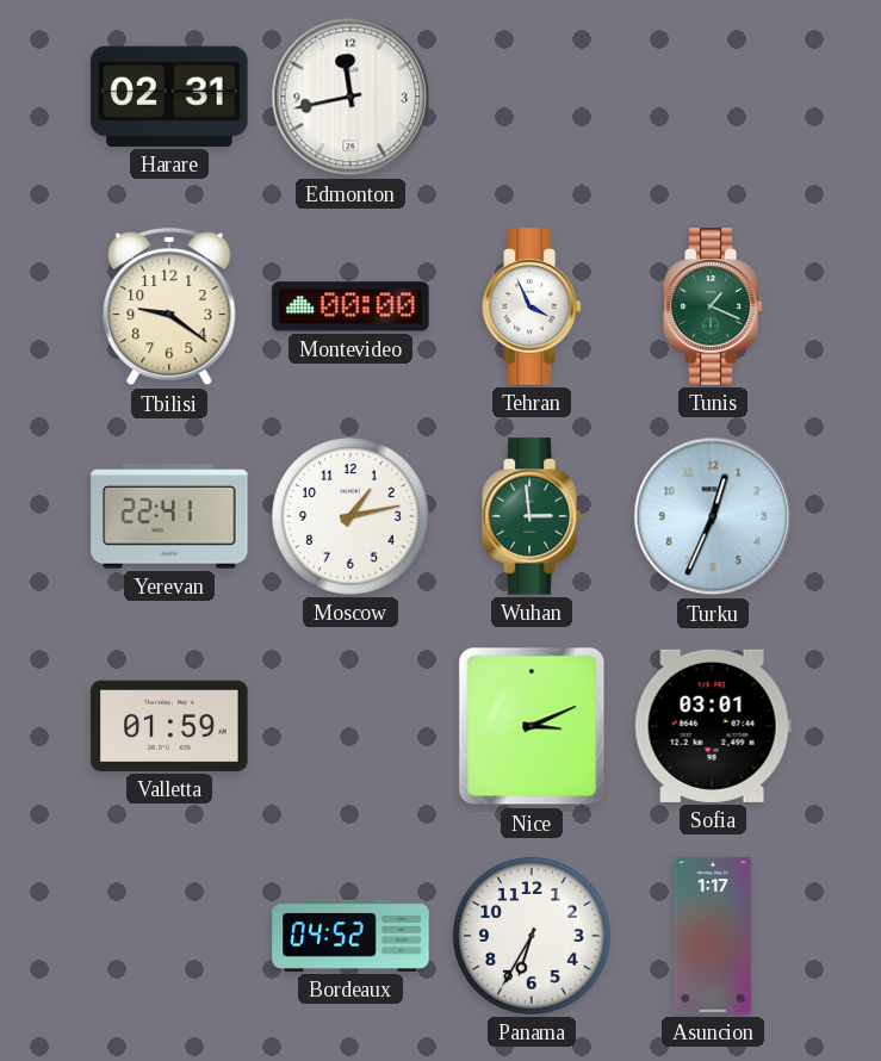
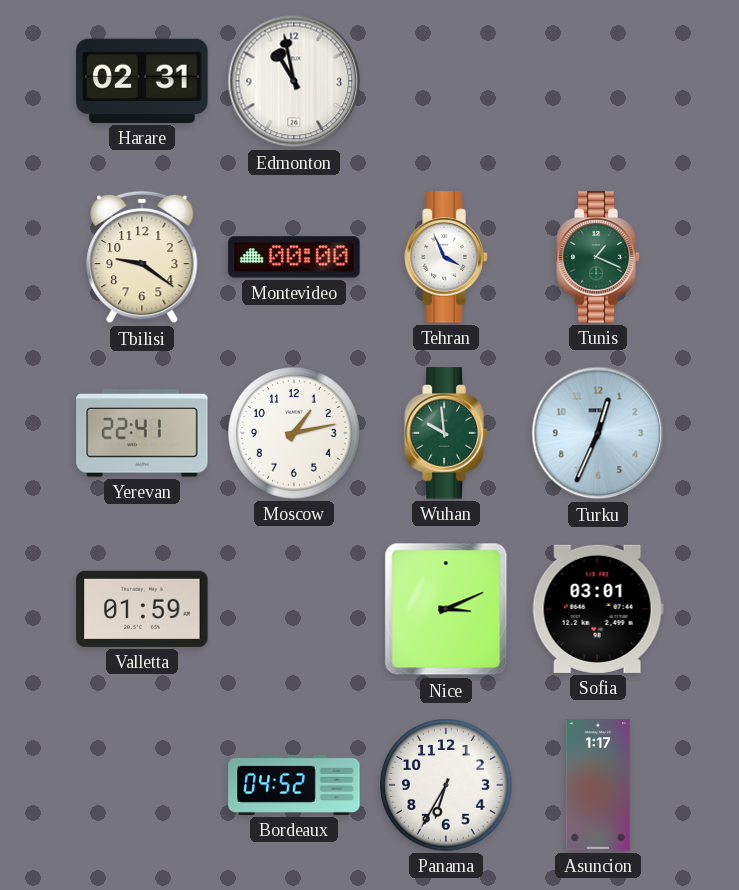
Edmonton: 11:43 -> 10:58 (294, 81)
Wuhan: 2:59 -> 9:59 (446, 433)
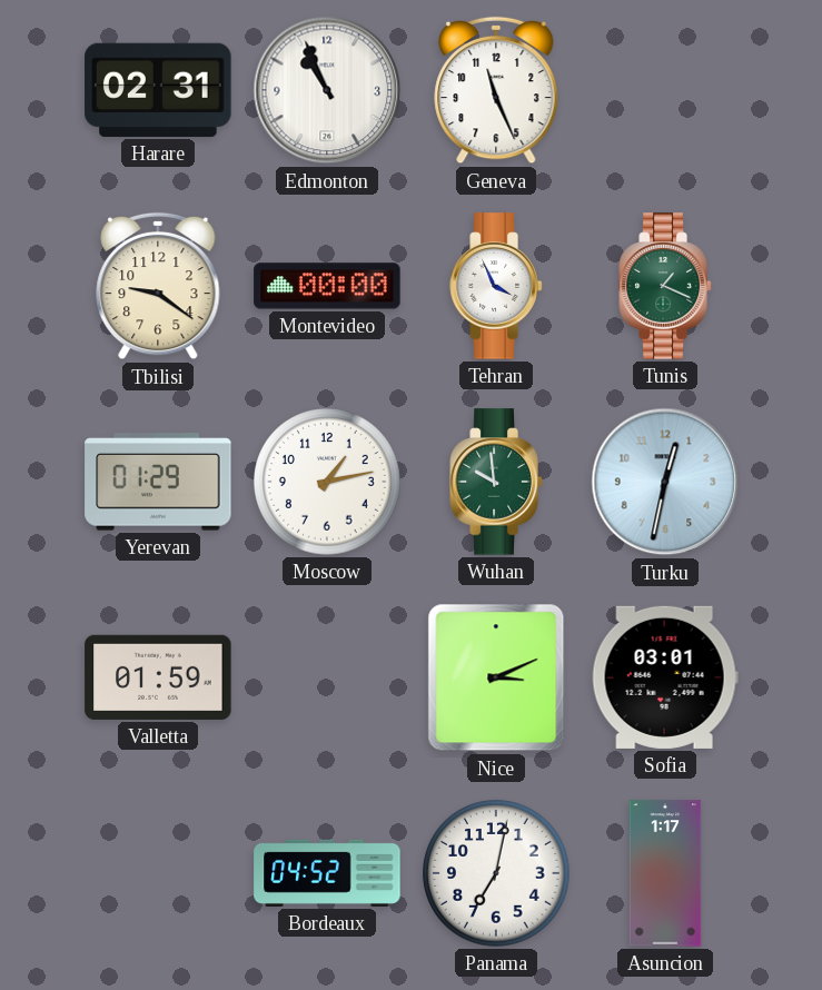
Edmonton: 10:58 -> 10:56 (327, 90)
Geneva: none -> 11:26 (496, 90)
Yerevan: 22:41 -> 01:29 (158, 482)
Turku: 12:34 -> 12:32 (665, 482)
Panama: 6:35 -> 7:02 (497, 874)
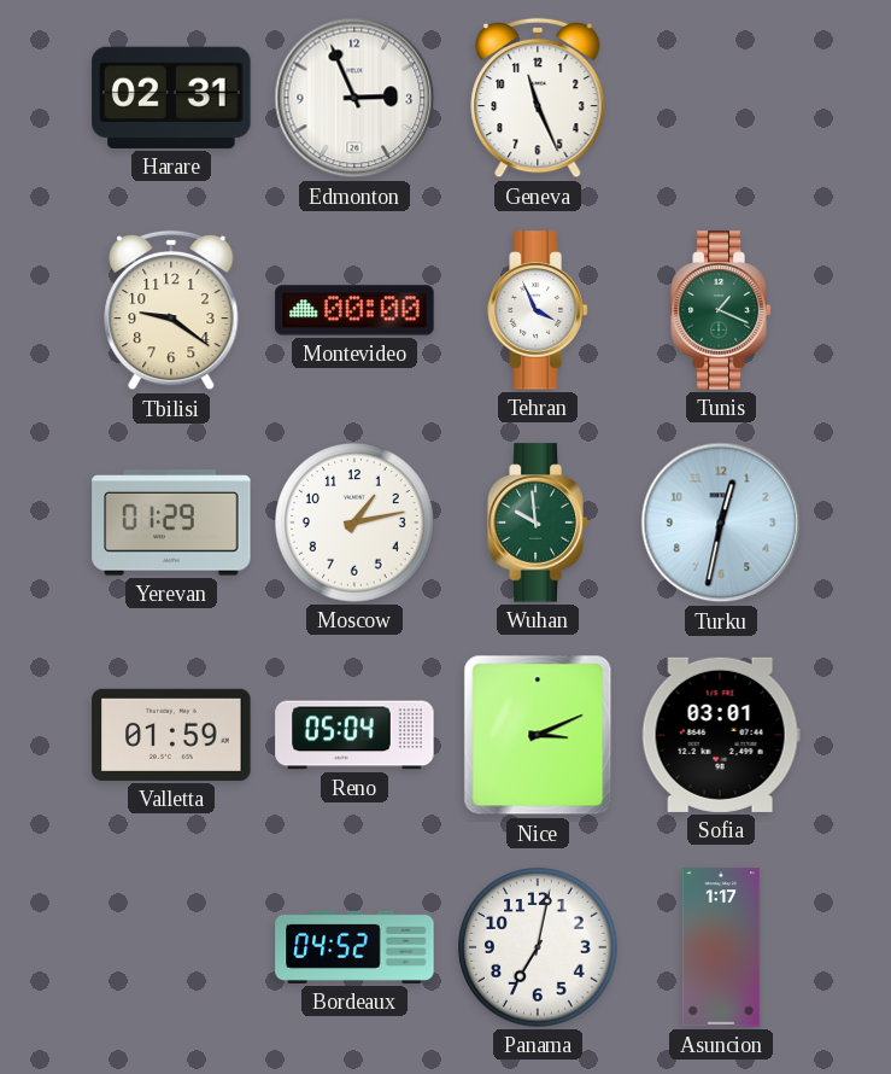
Edmonton: 10:56 -> 2:56 (354, 98)
Reno: none -> 05:04 (354, 735)
